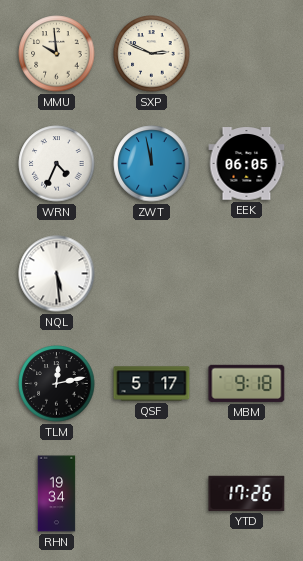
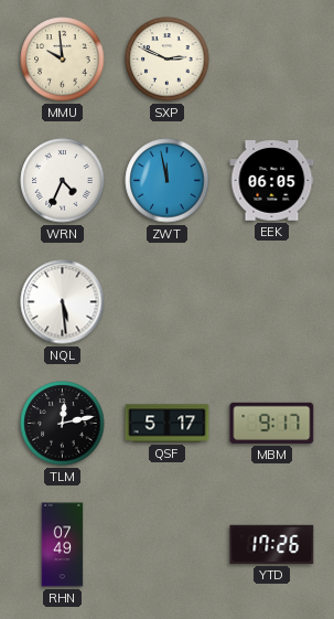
MBM: 9:18 -> 9:17 (272, 423)
RHN: 19:34 -> 07:49 (63, 545)
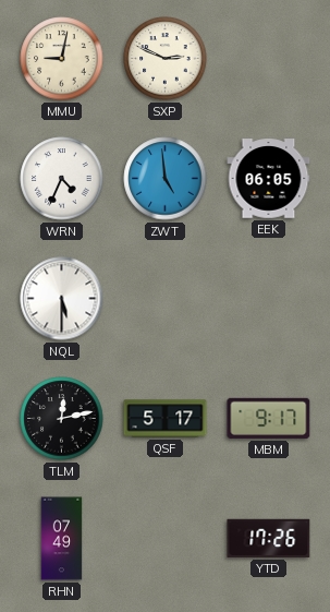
MMU: 9:59 -> 9:02 (62, 59)
ZWT: 11:58 -> 4:59 (166, 179)
NQL: 5:29 -> 5:30 (62, 299)
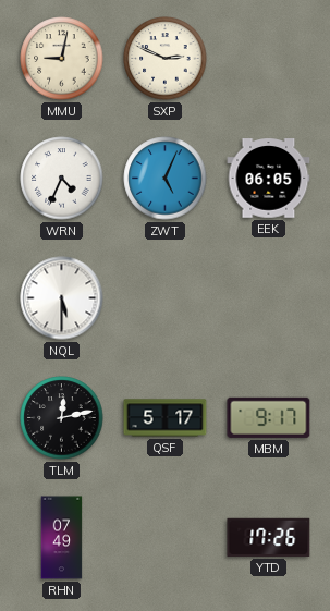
ZWT: 4:59 -> 5:04 (166, 179)
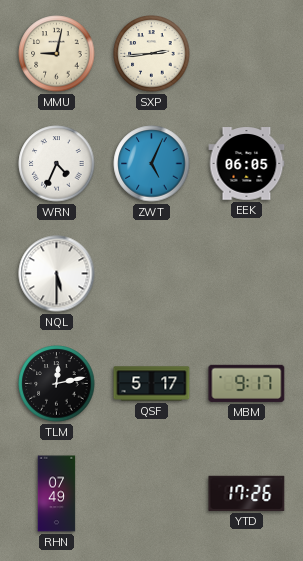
SXP: 2:49 -> 2:44 (152, 54)
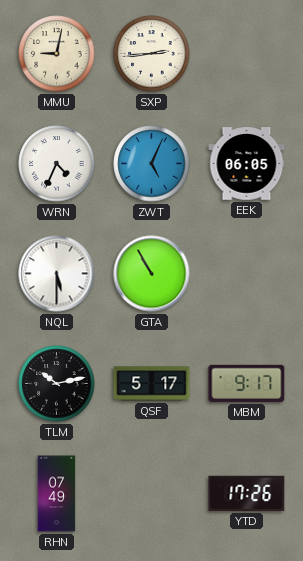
GTA: none -> 10:55 (152, 274)
TLM: 12:13 -> 10:13 (57, 384)
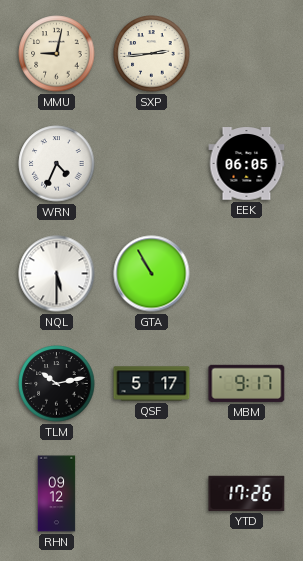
ZWT: 5:04 -> none (152, 164)
RHN: 07:49 -> 09:12 (57, 494)
